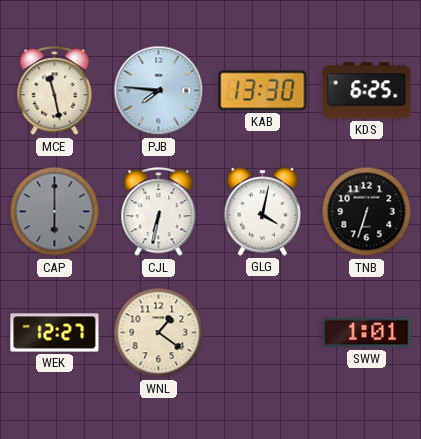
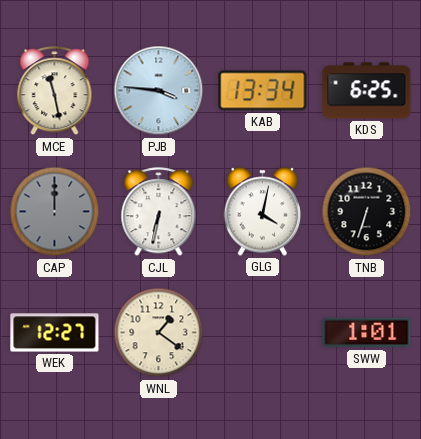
PJB: 7:46 -> 3:46 (159, 91)
KAB: 13:30 -> 13:34 (263, 91)
CAP: 6:00 -> 12:00 (55, 212)
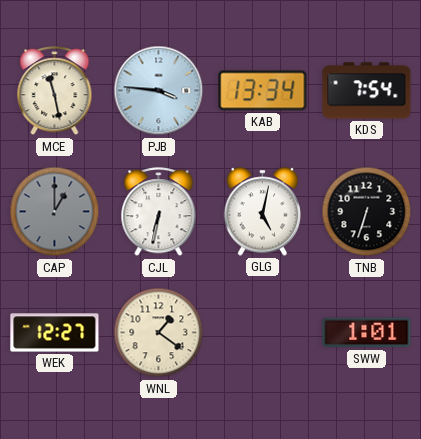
KDS: 6:25 -> 7:54 (367, 91)
CAP: 12:00 -> 1:00 (55, 212)
GLG: 4:02 -> 5:02 (263, 212)
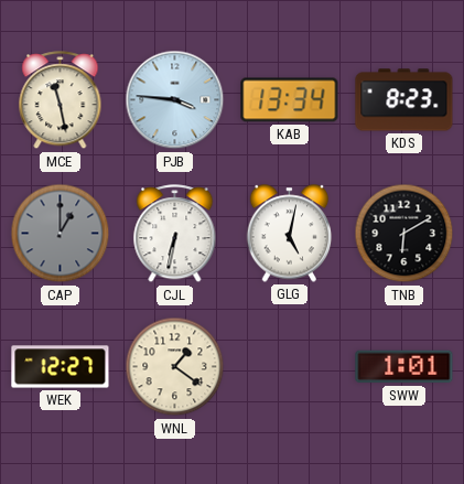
KDS: 7:54 -> 8:23 (404, 100)
TNB: 6:33 -> 6:10 (404, 234)
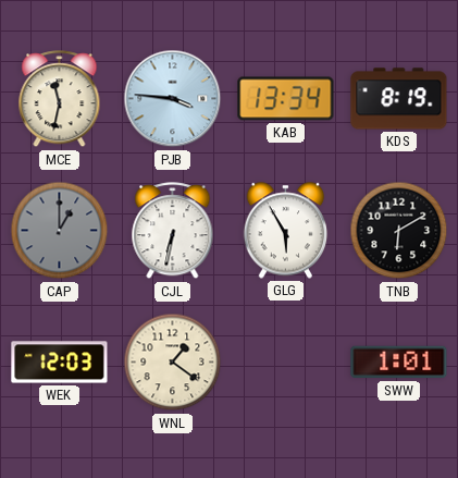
MCE: 11:28 -> 11:32 (60, 99)
KDS: 8:23 -> 8:19 (399, 99)
GLG: 5:02 -> 5:55 (286, 231)
WEK: 12:27 -> 12:03 (60, 363)
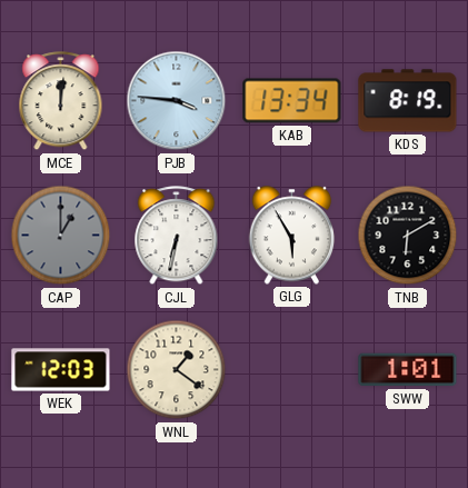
MCE: 11:32 -> 12:01 (61, 101)
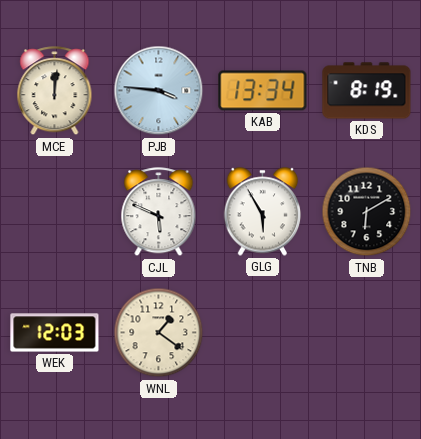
CAP: 1:00 -> none (61, 236)
CJL: 6:32 -> 5:49 (159, 212)
SWW: 1:01 -> none (408, 370)
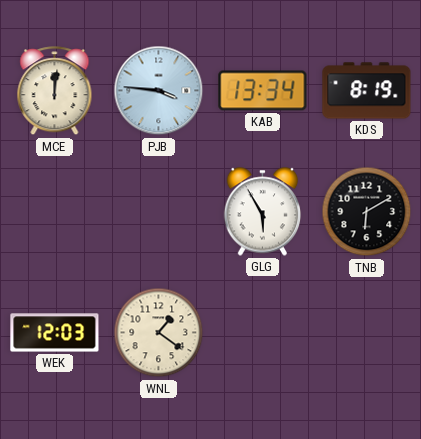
CJL: 5:49 -> none (159, 212)
